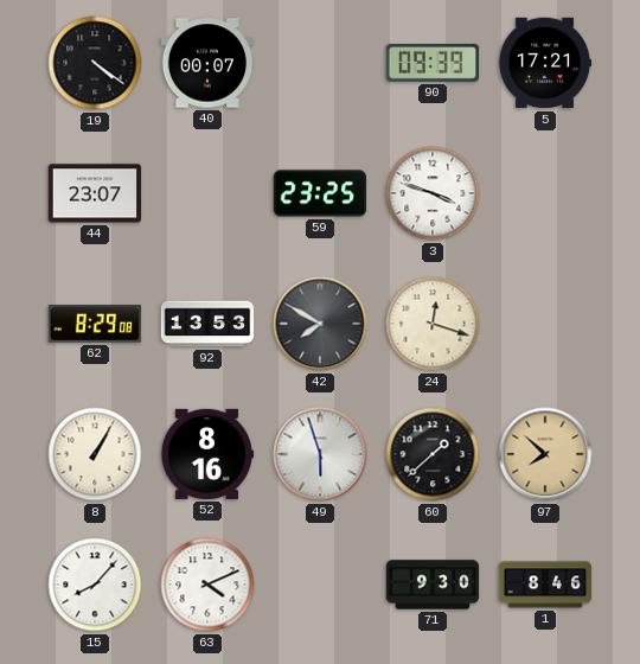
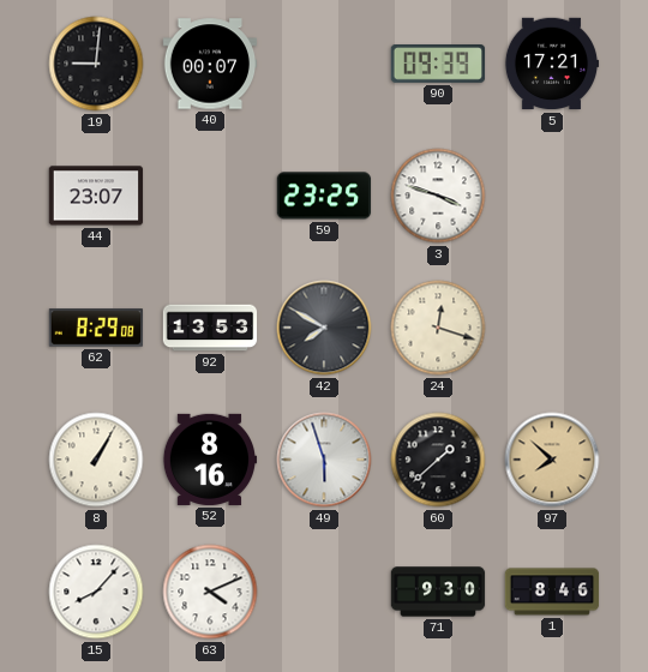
19: 4:21 -> 9:01 (96, 64)
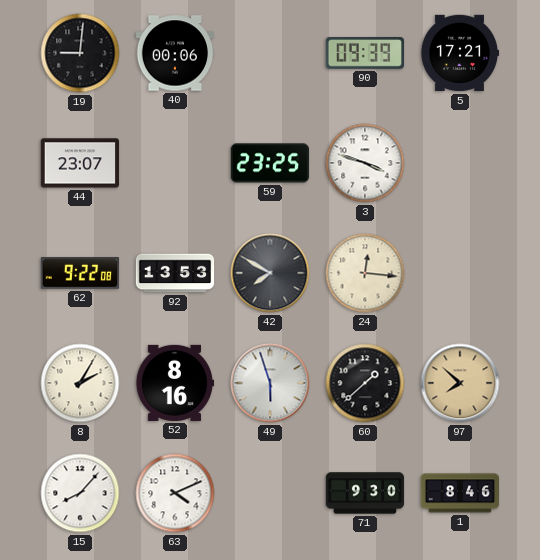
40: 00:07 -> 00:06 (175, 53)
62: 8:29 -> 9:22 (80, 273)
24: 12:18 -> 12:16 (365, 273)
8: 1:05 -> 2:05 (80, 383)
